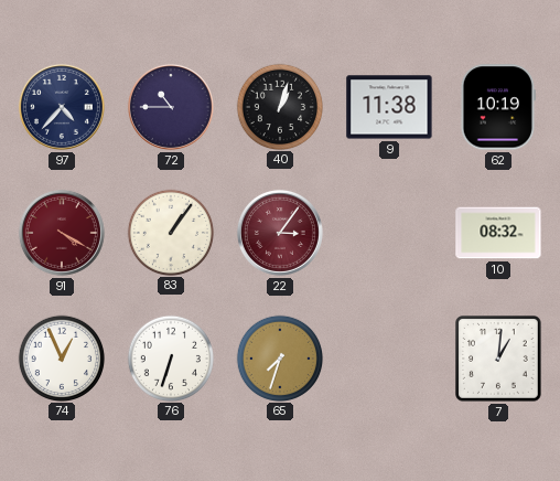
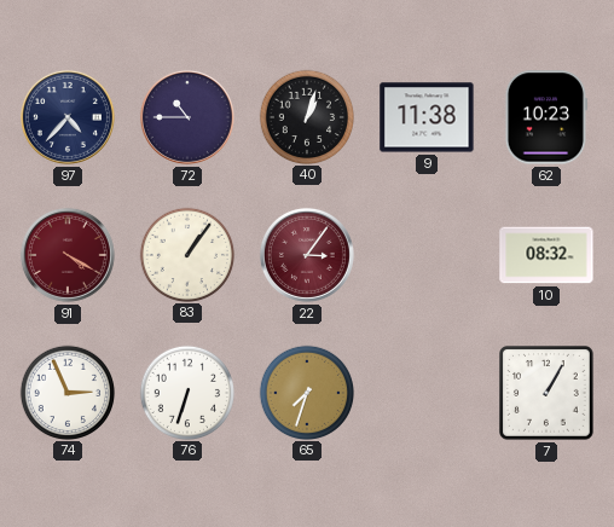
62: 10:19 -> 10:23 (546, 117)
74: 12:56 -> 2:56 (66, 392)
7: 1:01 -> 1:05 (548, 394)
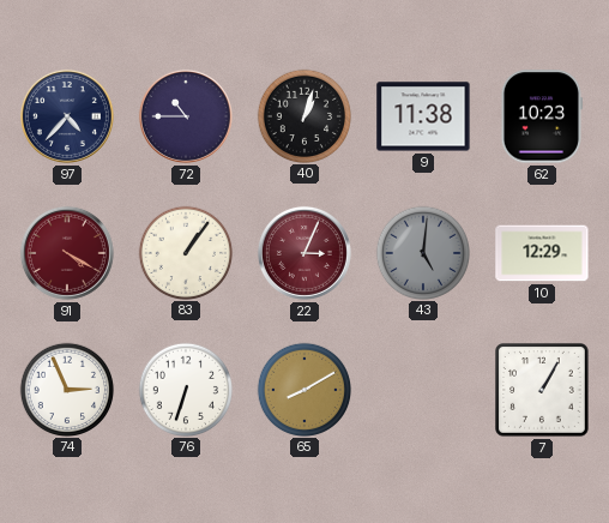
22: 3:06 -> 3:04 (304, 253)
43: none -> 5:01 (422, 252)
10: 08:32 -> 12:29 (542, 253)
65: 7:33 -> 8:10 (303, 389)
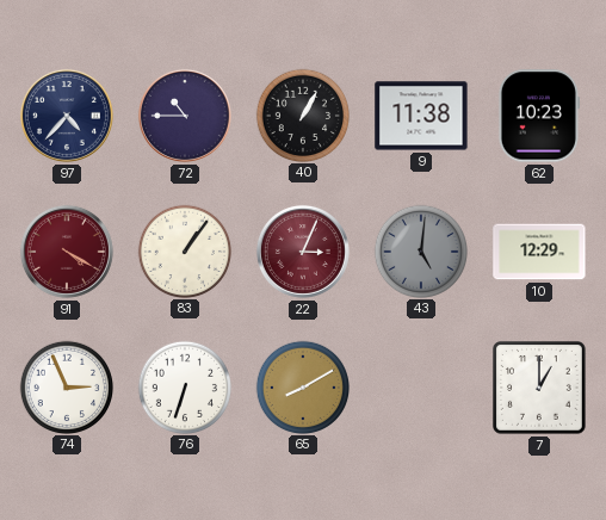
40: 1:03 -> 1:05 (302, 114)
7: 1:05 -> 1:00 (540, 389)
